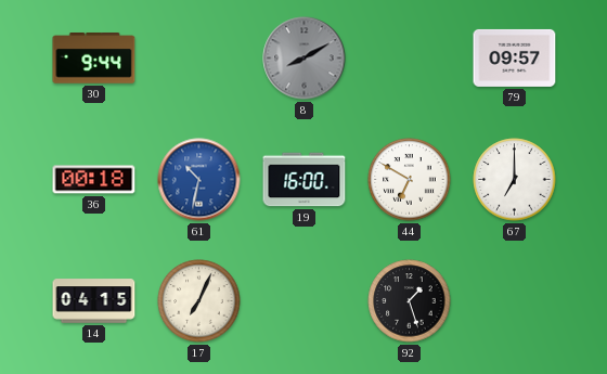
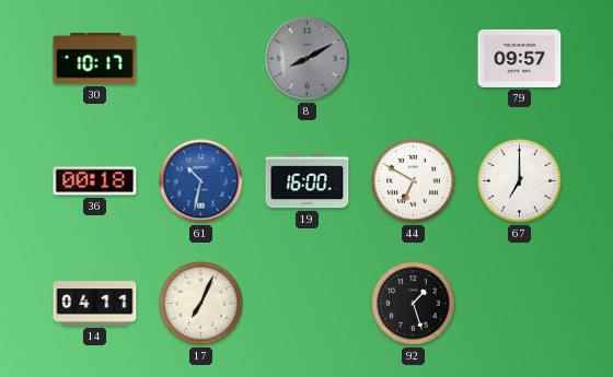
30: 9:44 -> 10:17 (95, 59)
14: 04:15 -> 04:11 (95, 304)
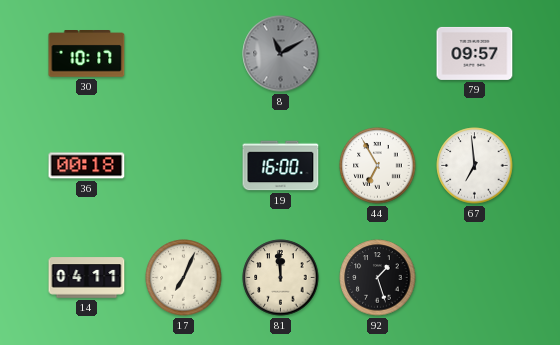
8: 8:10 -> 11:10 (281, 54)
61: 10:32 -> none (201, 181)
44: 6:50 -> 6:55 (378, 166)
67: 7:00 -> 6:59 (475, 166)
81: none -> 11:59 (281, 278)
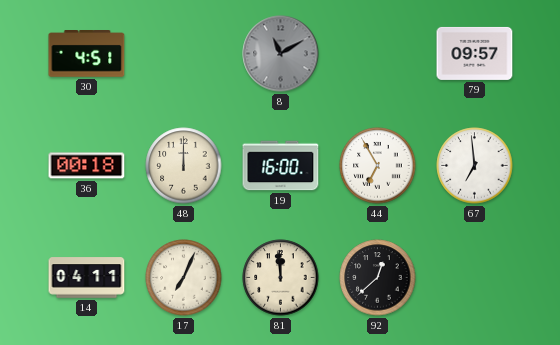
30: 10:17 -> 4:51 (87, 54)
48: none -> 12:00 (184, 166)
92: 1:27 -> 12:38 (378, 278)
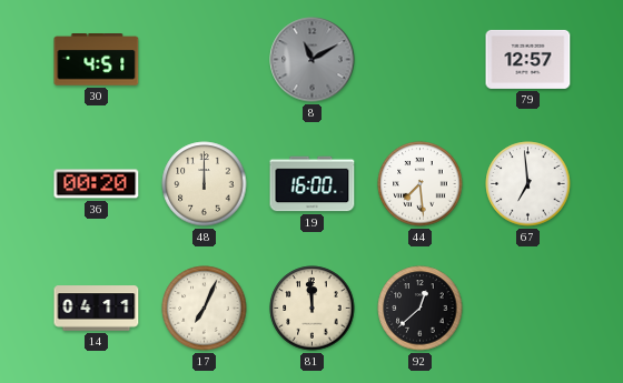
79: 09:57 -> 12:57 (528, 59)
36: 00:18 -> 00:20 (97, 184)
44: 6:55 -> 7:29 (421, 184)
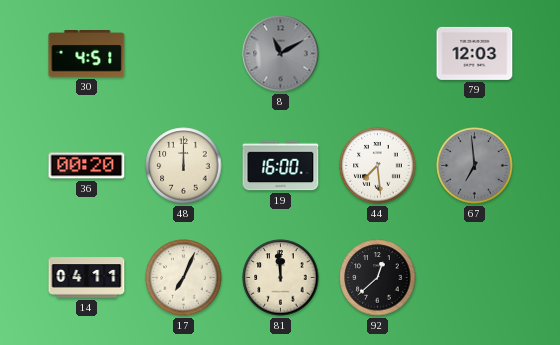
79: 12:57 -> 12:03 (475, 53)
67 dial: white -> grey (475, 166)
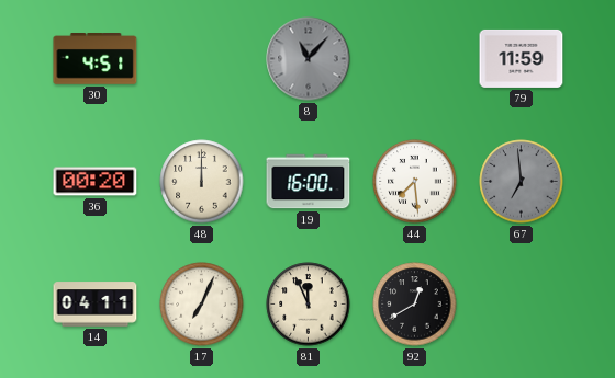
8: 11:10 -> 11:07 (309, 59)
79: 12:03 -> 11:59 (522, 58)
81: 11:59 -> 11:56 (309, 305)
92: 12:38 -> 12:40 (415, 305)
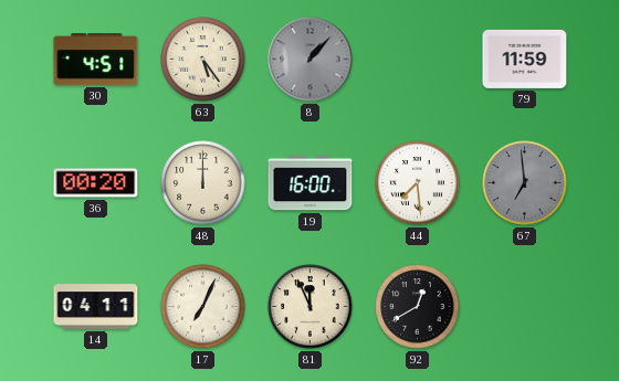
63: none -> 5:24 (203, 60)
8: 11:07 -> 1:07 (311, 60)
